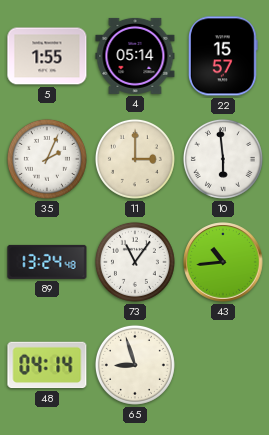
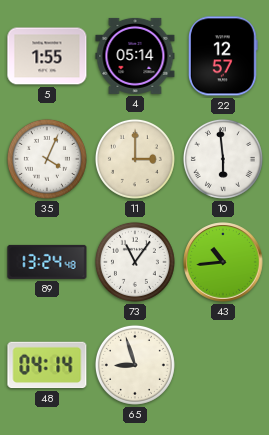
22: 15:57 -> 12:57 (223, 56)
35: 2:04 -> 4:04 (47, 159)
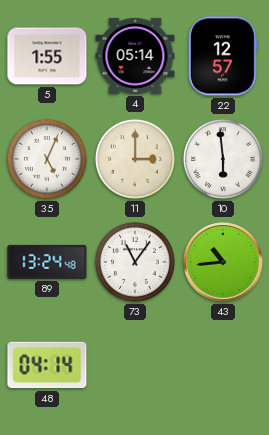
35: 4:04 -> 5:04 (47, 159)
65: 8:57 -> none (135, 365)
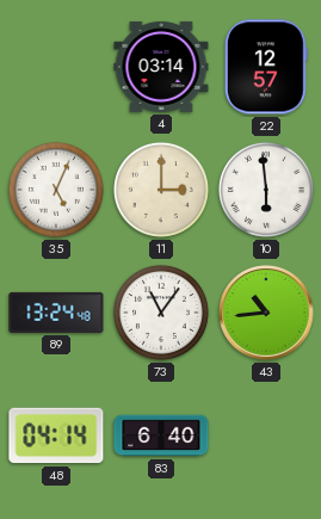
5: 1:55 -> none (47, 56)
4: 05:14 -> 03:14 (161, 67)
83: none -> 6:40 (161, 435)
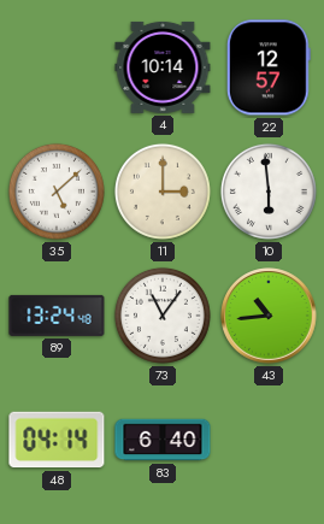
4: 03:14 -> 10:14 (163, 67)
35: 5:04 -> 5:08 (57, 192)
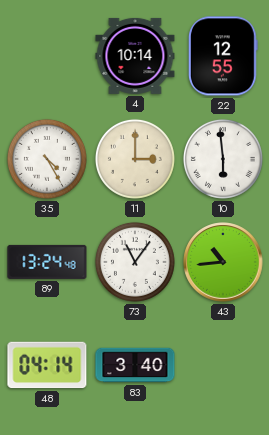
22: 12:57 -> 12:55 (223, 56)
35: 5:08 -> 4:25 (47, 159)
83: 6:40 -> 3:40 (135, 365)
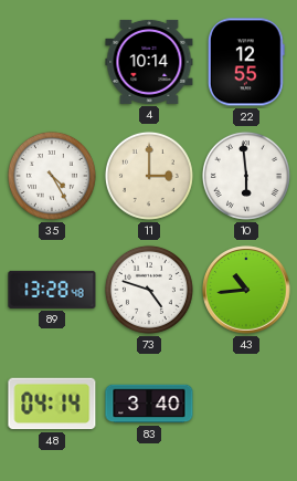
89: 13:24 -> 13:28 (52, 290)
73: 11:06 -> 4:48 (149, 290)
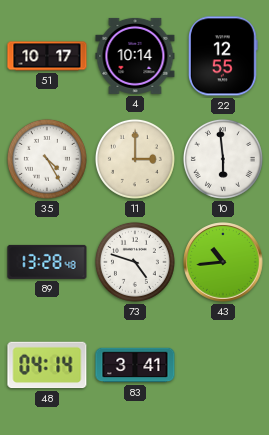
51: none -> 10:17 (47, 56)
83: 3:40 -> 3:41 (135, 365)
